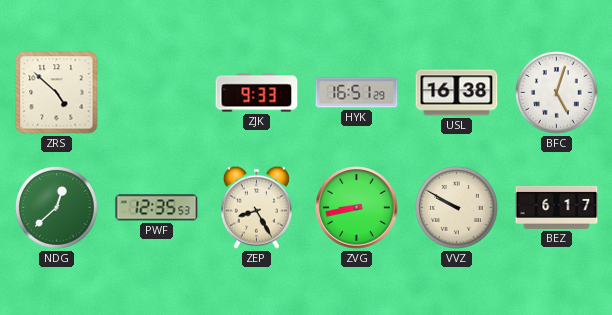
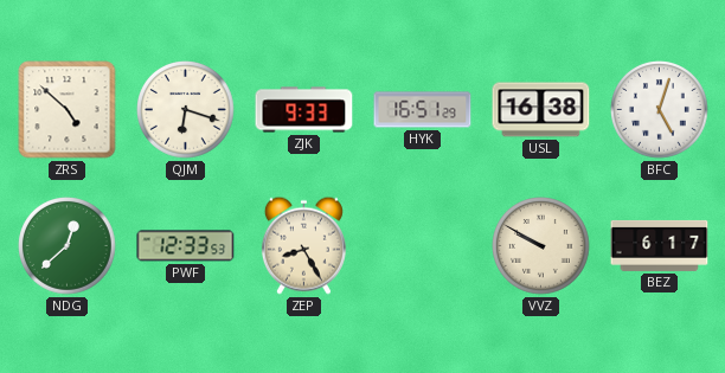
QJM: none -> 6:18 (186, 110)
PWF: 12:35 -> 12:33 (186, 246)
ZVG: 8:43 -> none (357, 208)
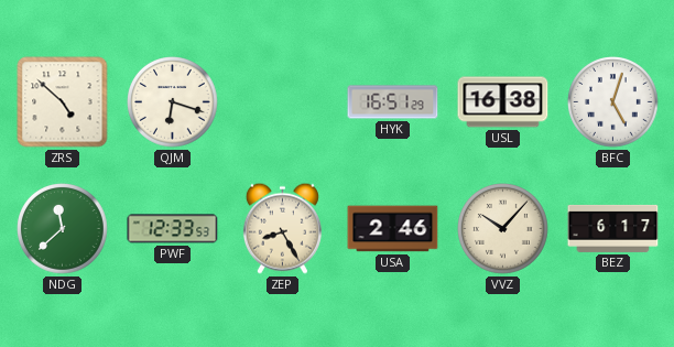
ZJK: 9:33 -> none (304, 110)
NDG: 12:38 -> 11:38 (63, 229)
USA: none -> 2:46 (393, 229)
VVZ: 9:50 -> 10:07 (503, 229)
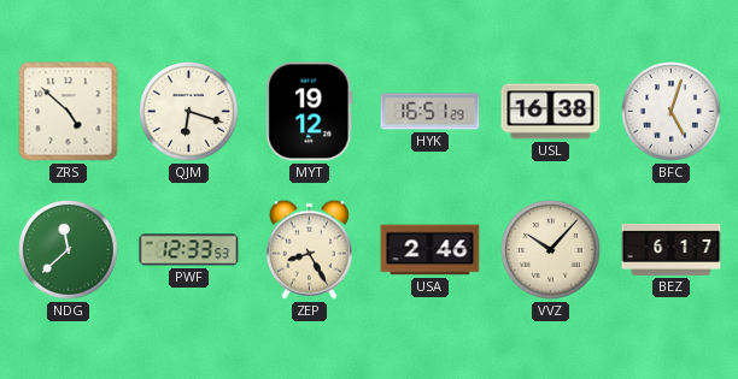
MYT: none -> 19:12 (310, 112)
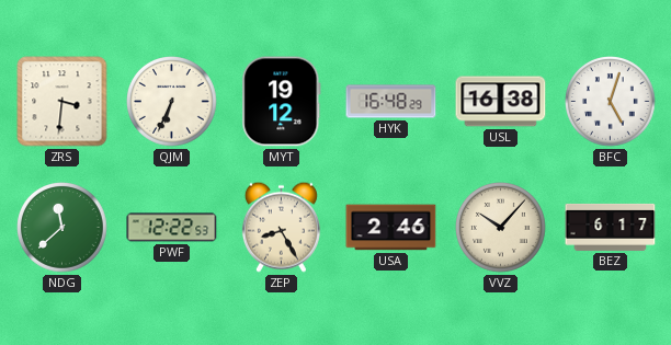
ZRS: 4:52 -> 3:31 (62, 102)
QJM: 6:18 -> 6:34 (172, 102)
HYK: 16:51 -> 16:48 (391, 102)
PWF: 12:33 -> 12:22 (172, 228)
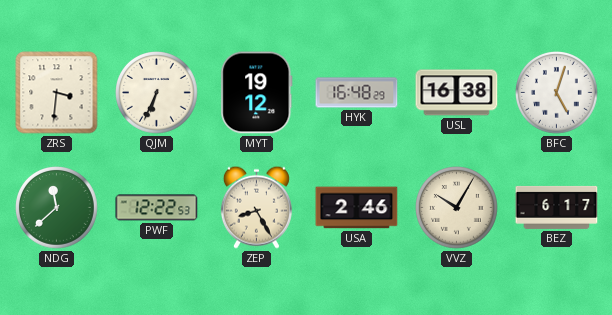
VVZ: 10:07 -> 10:05 (457, 208)
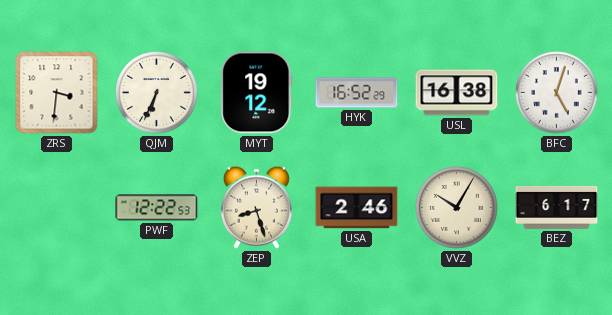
HYK: 16:48 -> 16:52 (357, 93)
NDG: 11:38 -> none (57, 208)
ZEP: 8:25 -> 8:27 (256, 207)
